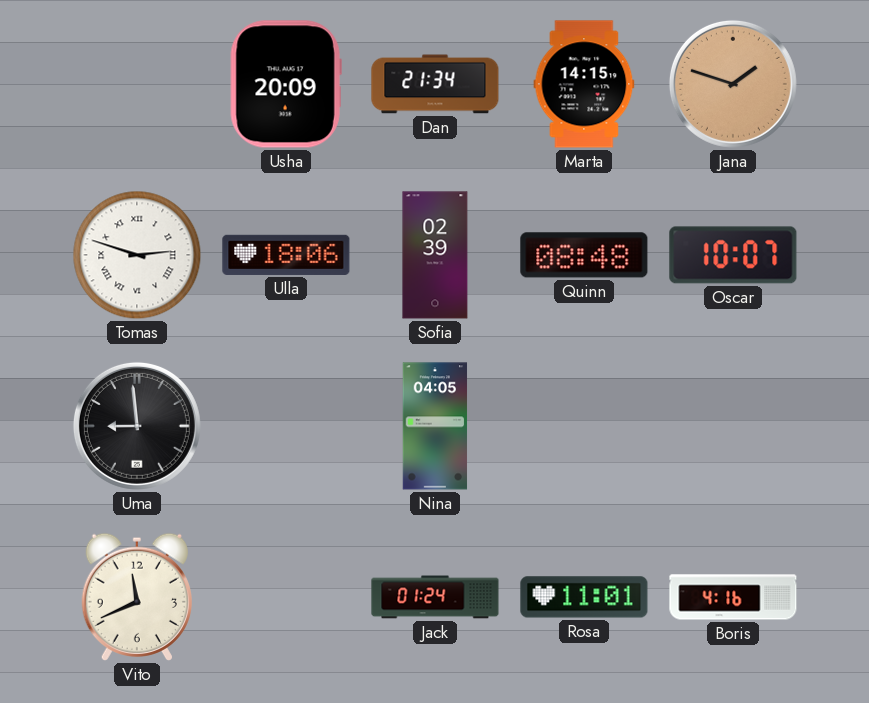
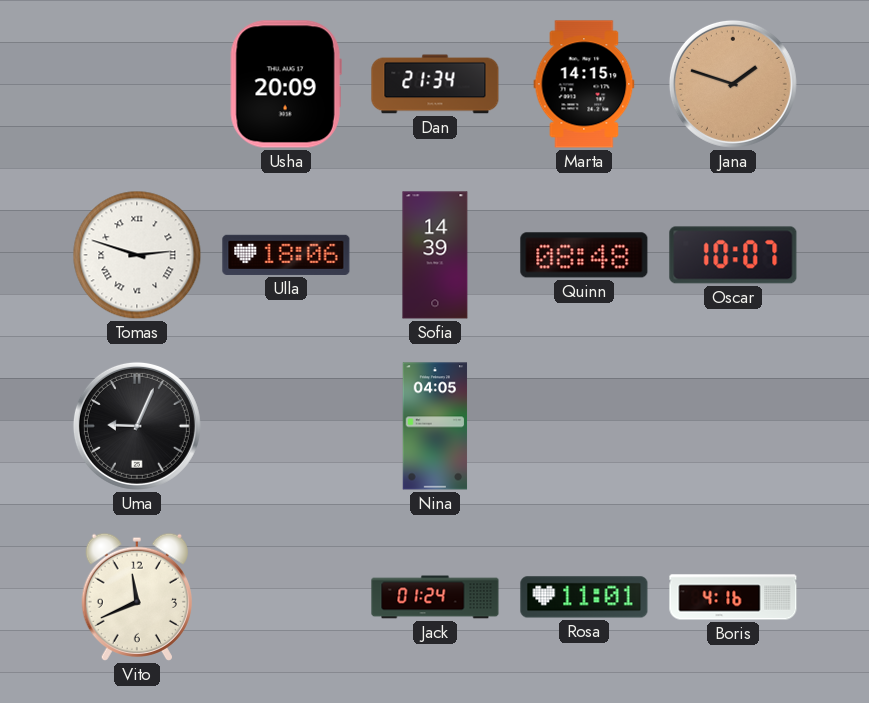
Sofia: 02:39 -> 14:39 (435, 255)
Uma: 8:59 -> 9:04 (137, 426)
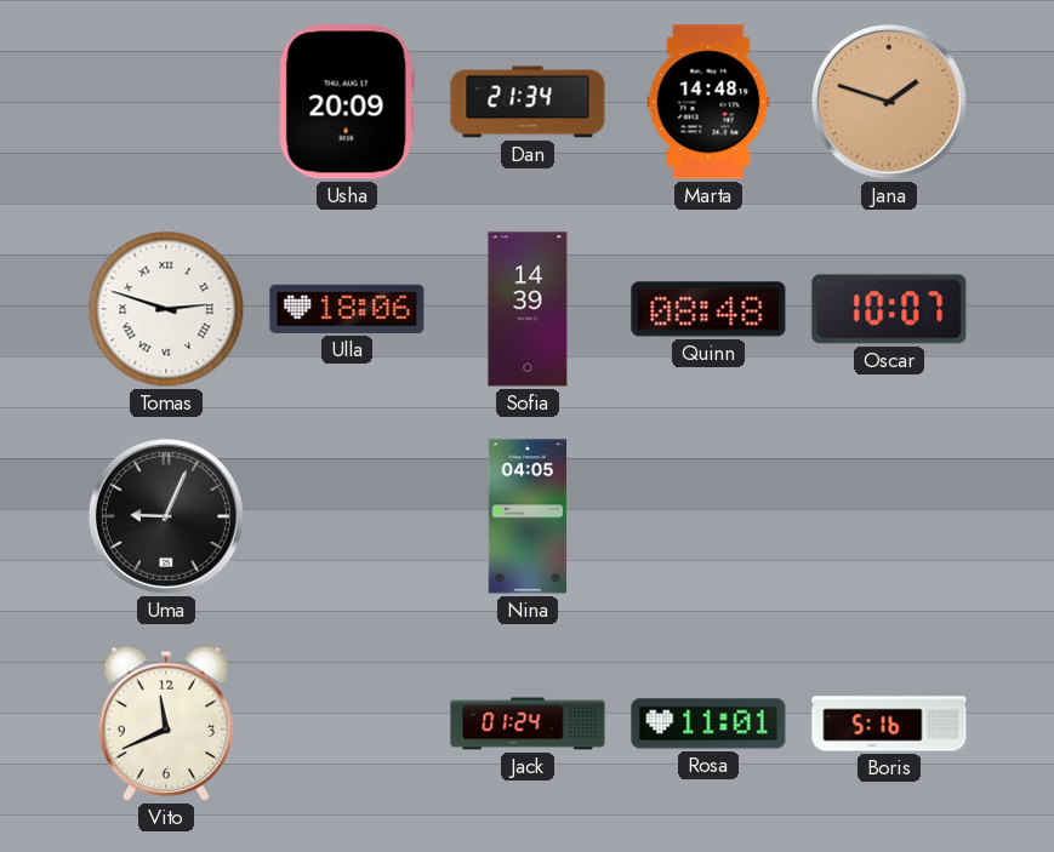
Marta: 14:15 -> 14:48 (708, 102)
Boris: 4:16 -> 5:16 (889, 724)
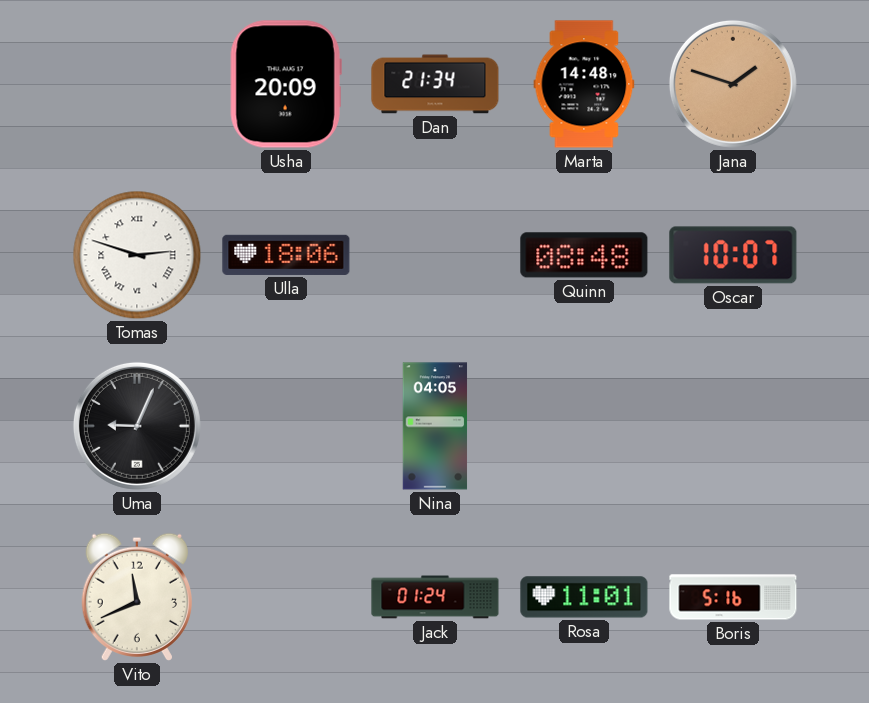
Sofia: 14:39 -> none (528, 309)
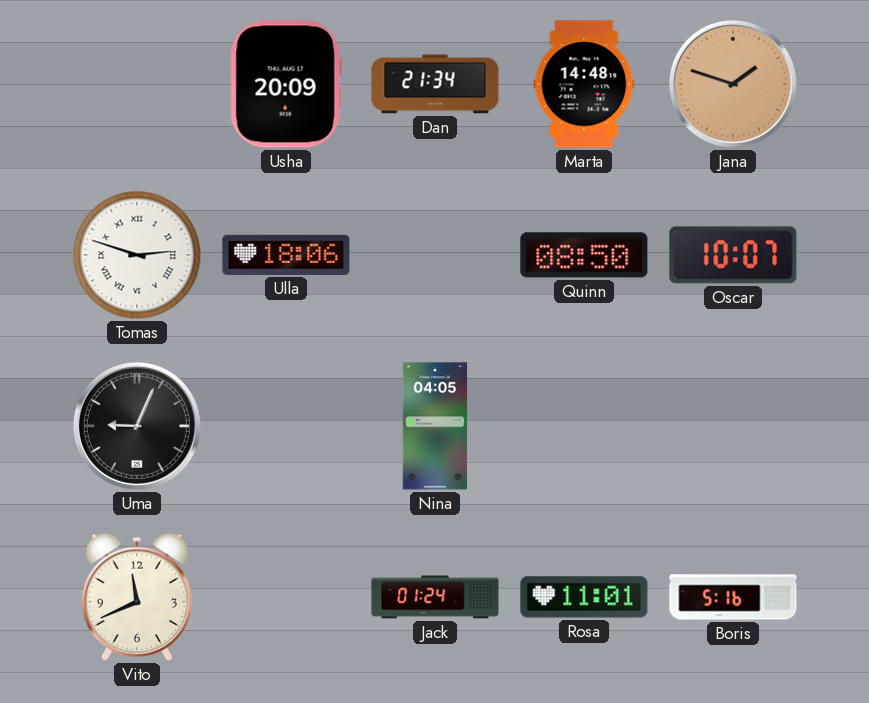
Quinn: 08:48 -> 08:50 (584, 255)
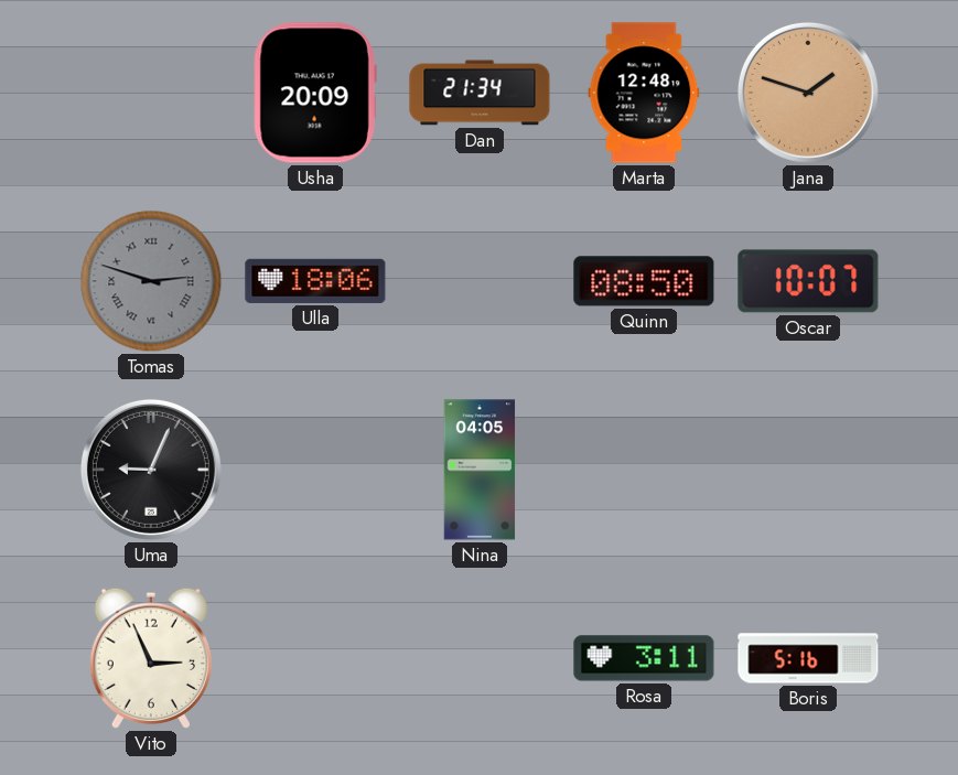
Marta: 14:48 -> 12:48 (644, 93)
Tomas dial: white -> grey (151, 281)
Vito: 11:41 -> 2:56 (151, 658)
Jack: 01:24 -> none (435, 597)
Rosa: 11:01 -> 3:11 (644, 658)
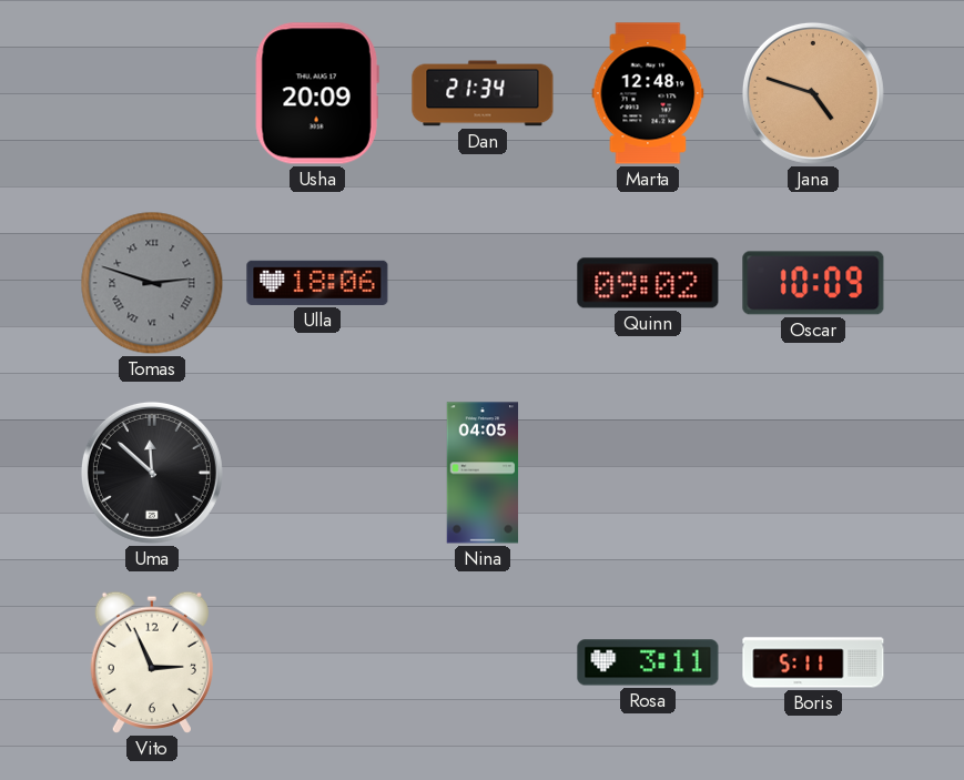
Jana: 1:48 -> 4:48 (813, 93)
Quinn: 08:50 -> 09:02 (648, 283)
Oscar: 10:07 -> 10:09 (813, 283)
Uma: 9:04 -> 11:52 (152, 473)
Boris: 5:16 -> 5:11 (813, 662)
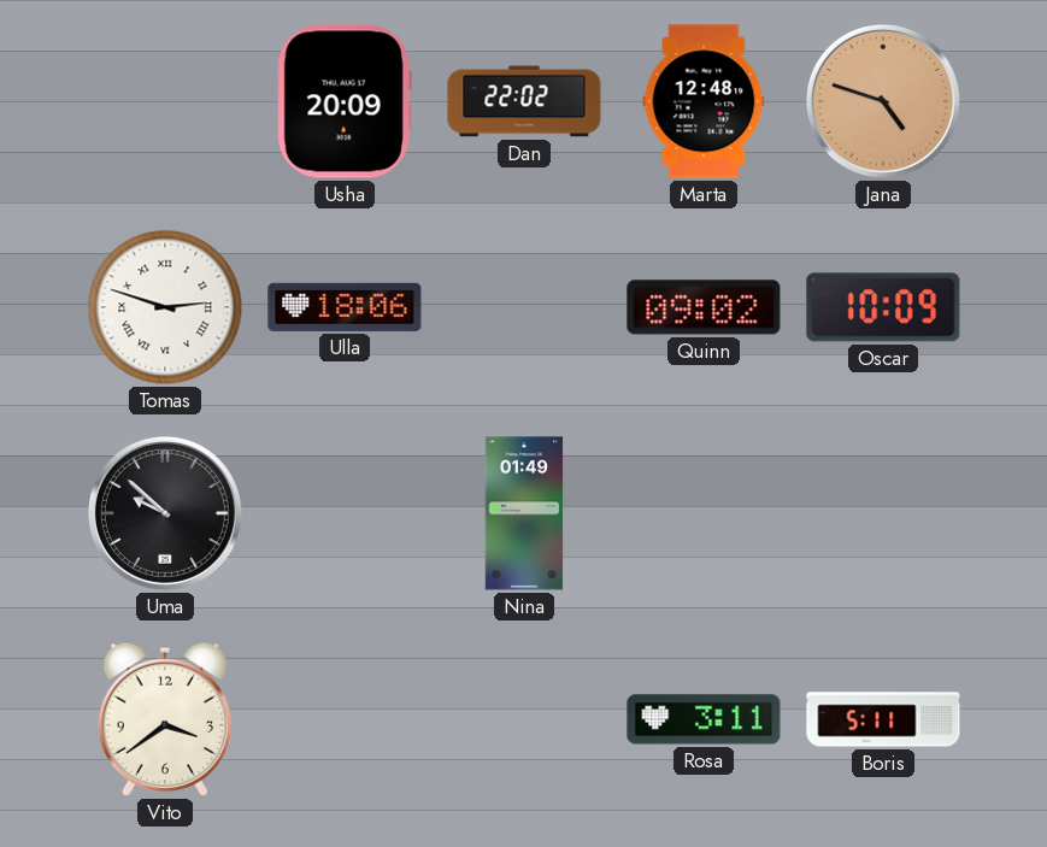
Dan: 21:34 -> 22:02 (524, 101)
Tomas dial: grey -> white (165, 307)
Uma: 11:52 -> 9:52 (165, 513)
Nina: 04:05 -> 01:49 (524, 513)
Vito: 2:56 -> 3:39 (165, 719)
